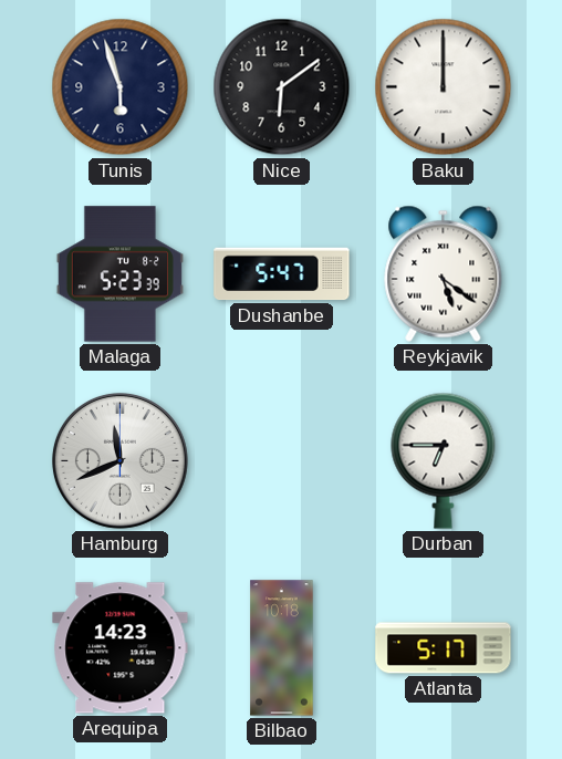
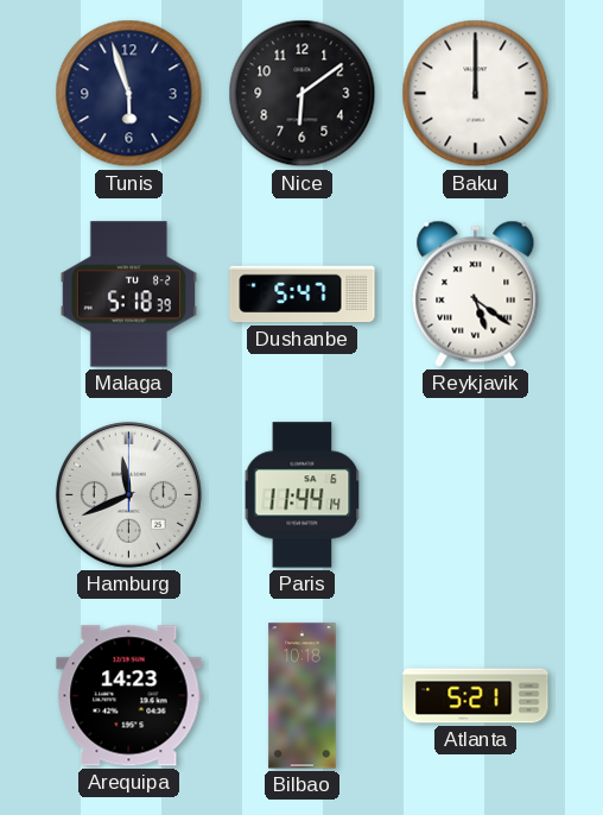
Malaga: 5:23 -> 5:18 (128, 295)
Paris: none -> 11:44 (303, 495)
Durban: 6:45 -> none (444, 460)
Atlanta: 5:17 -> 5:21 (476, 696)
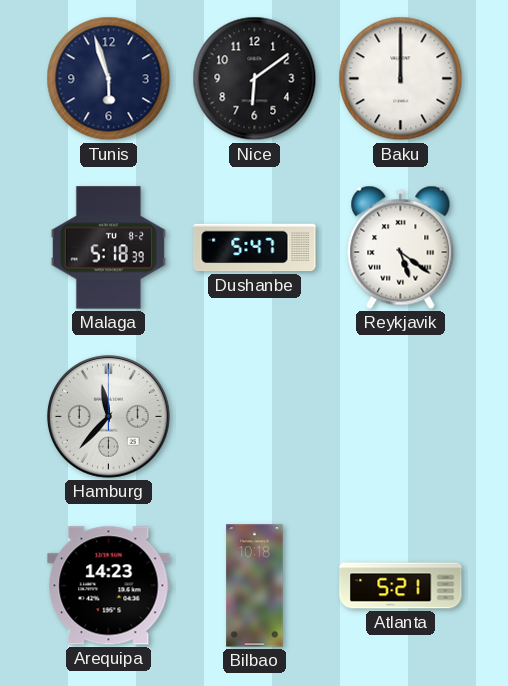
Hamburg: 11:41 -> 11:37 (108, 416)
Paris: 11:44 -> none (303, 495)
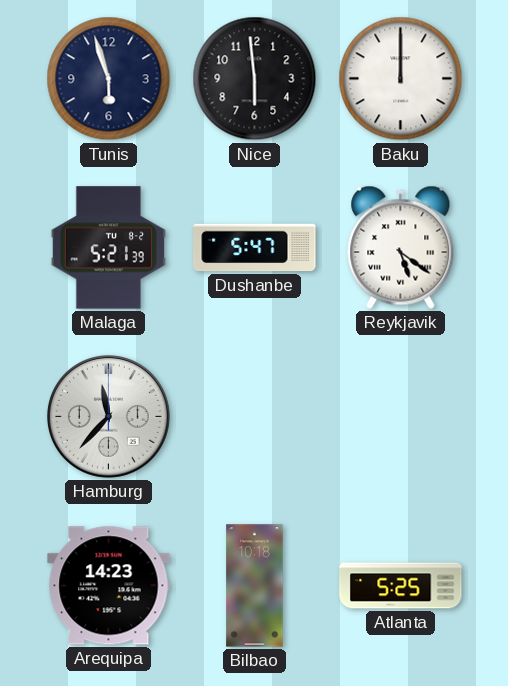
Nice: 6:09 -> 5:59 (255, 79)
Malaga: 5:18 -> 5:21 (108, 248)
Atlanta: 5:21 -> 5:25 (401, 586)
